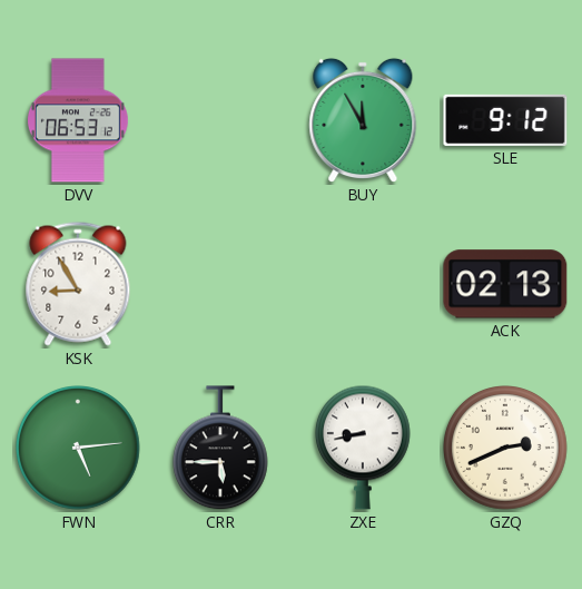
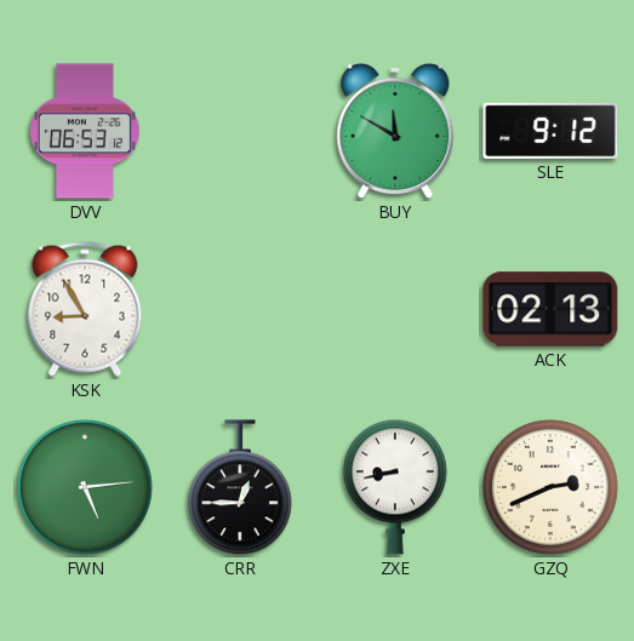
BUY: 11:55 -> 11:50 (395, 131)
CRR: 5:45 -> 12:45 (240, 488)
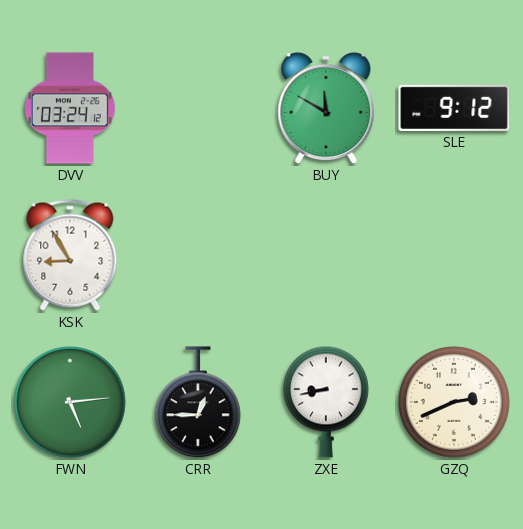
DVV: 06:53 -> 03:24 (70, 108)
ACK: 02:13 -> none (550, 309)
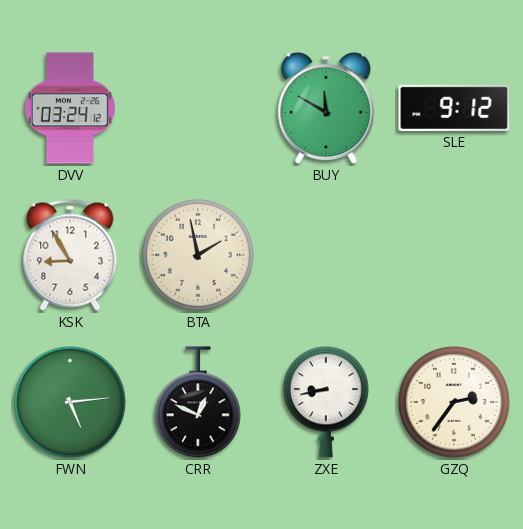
BTA: none -> 1:58 (199, 256)
CRR: 12:45 -> 12:49 (198, 403)
GZQ: 2:41 -> 2:36 (455, 403)
